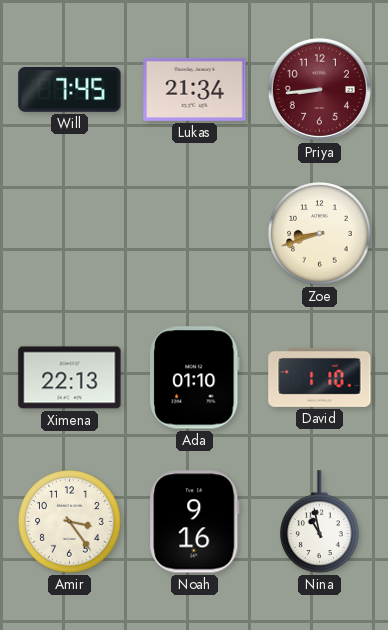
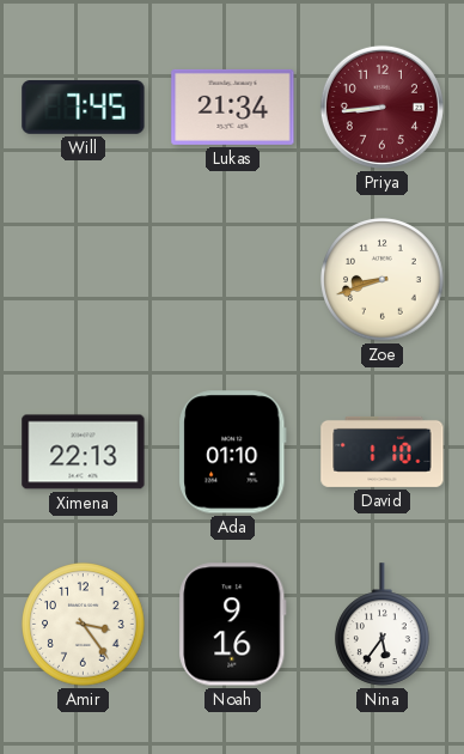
Nina: 10:58 -> 5:36 (383, 625)
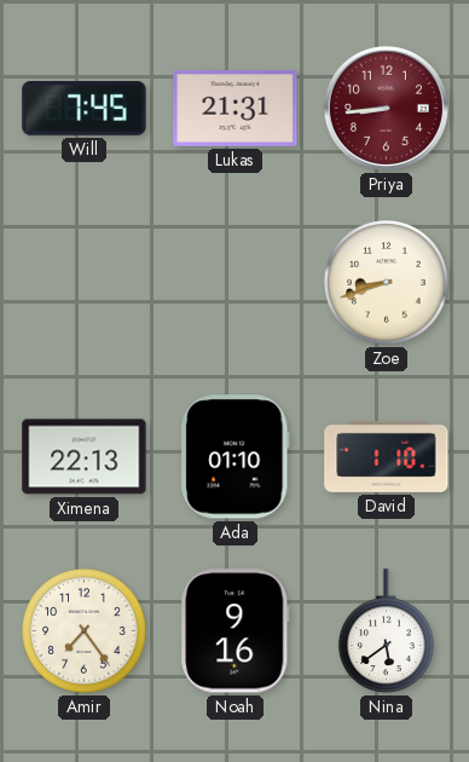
Lukas: 21:34 -> 21:31 (236, 108)
Amir: 3:24 -> 7:24 (85, 631)
Nina: 5:36 -> 5:39 (387, 631)
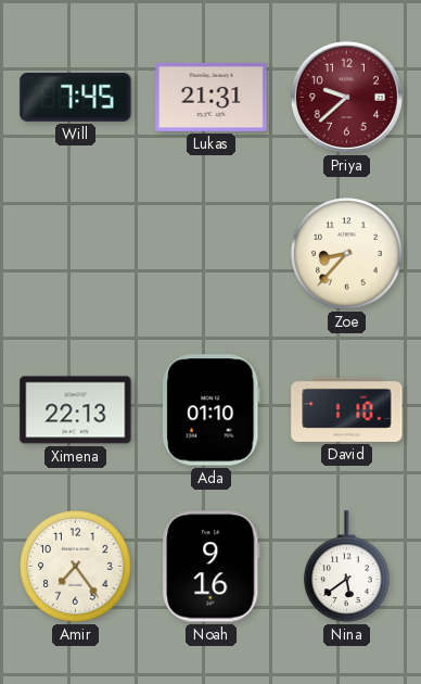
Priya: 8:44 -> 9:38 (346, 97)
Zoe: 8:42 -> 8:37 (347, 254)
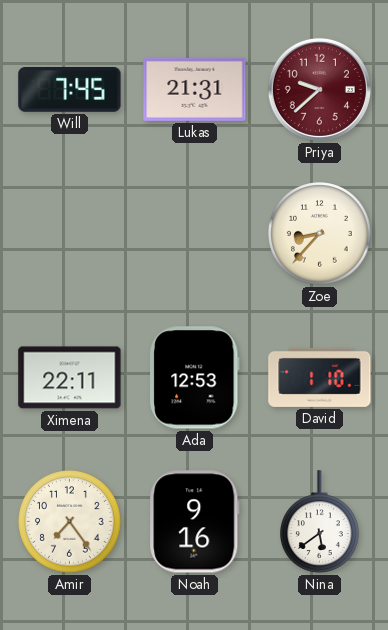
Ximena: 22:13 -> 22:11 (70, 378)
Ada: 01:10 -> 12:53 (195, 378)
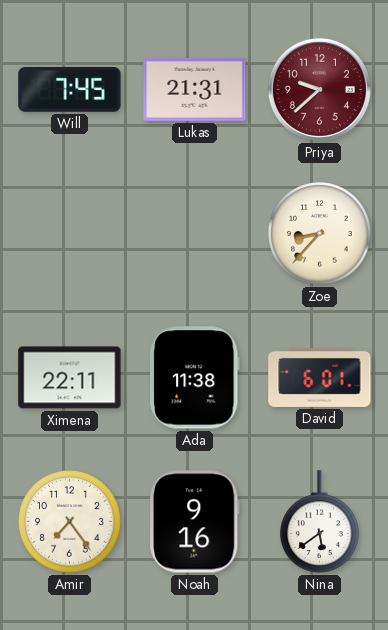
Ada: 12:53 -> 11:38 (195, 378)
David: 1:10 -> 6:01 (320, 377)
